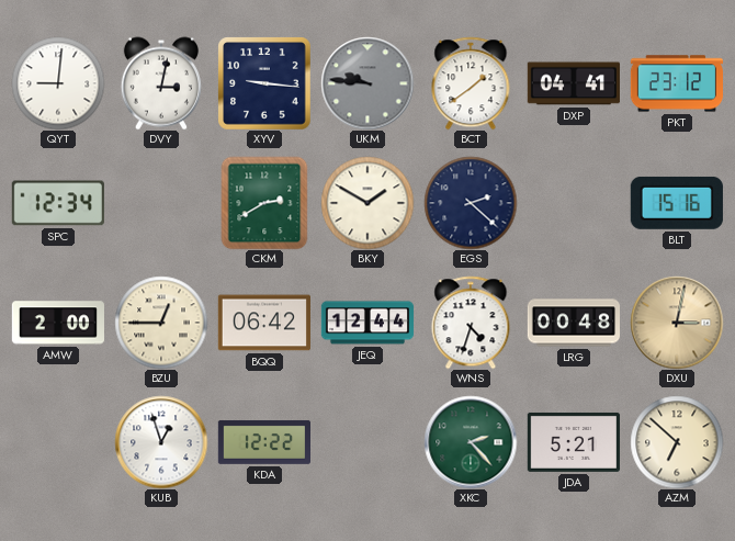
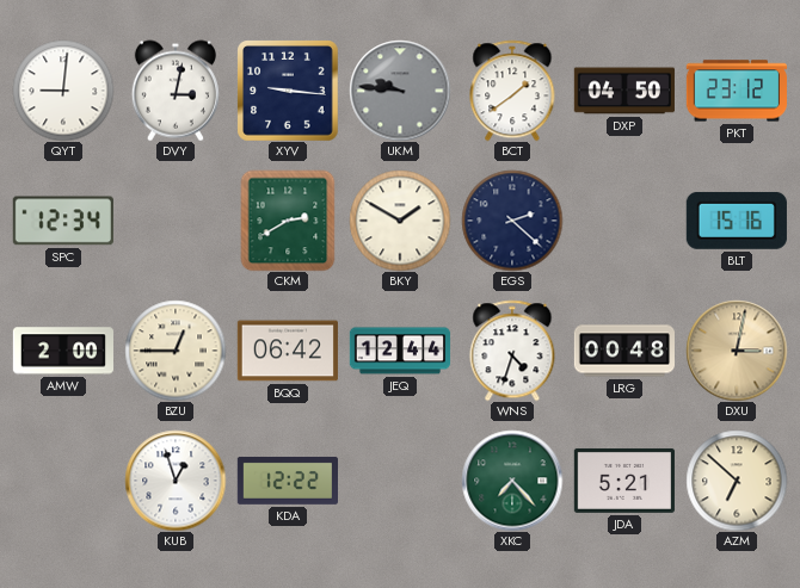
DXP: 04:41 -> 04:50 (624, 91)
XKC: 2:23 -> 7:23 (512, 481)
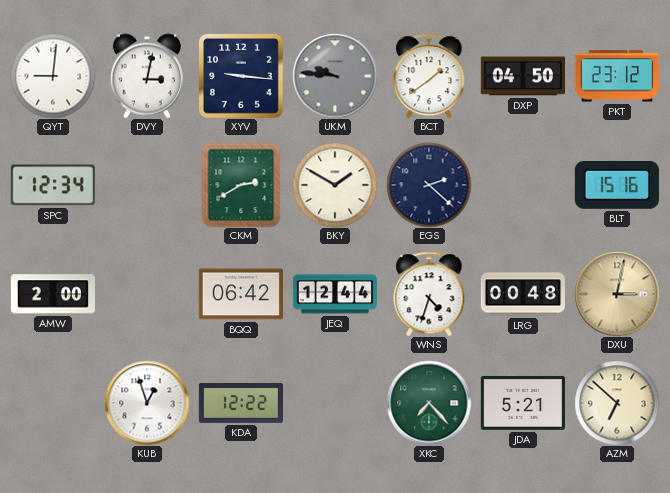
BZU: 12:45 -> none (176, 351)
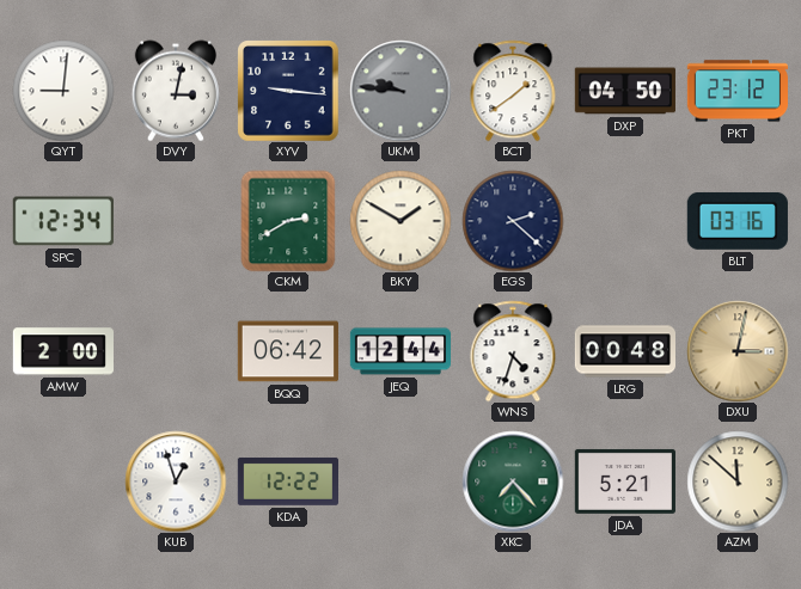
BLT: 15:16 -> 03:16 (738, 221)
AZM: 6:52 -> 11:52 (738, 481)
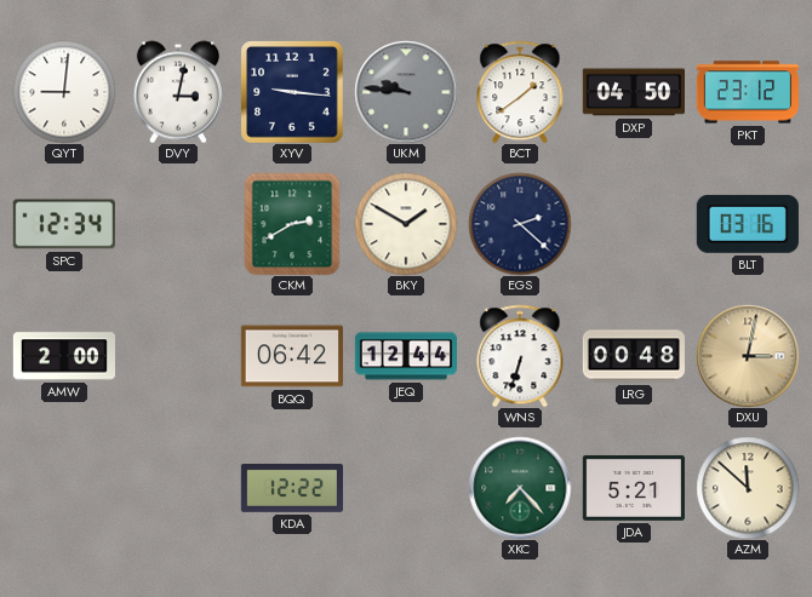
WNS: 4:33 -> 6:33 (520, 356)
KUB: 12:57 -> none (176, 481)
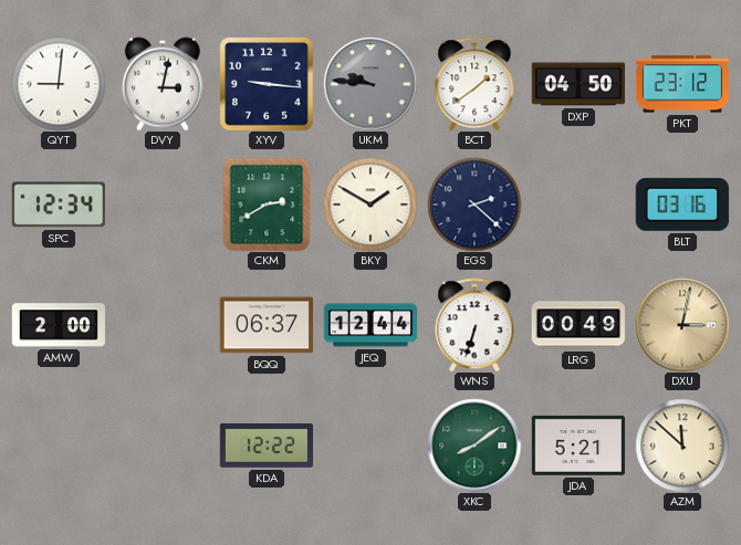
BQQ: 06:42 -> 06:37 (267, 325)
LRG: 00:48 -> 00:49 (577, 325)
XKC: 7:23 -> 8:09 (474, 446)
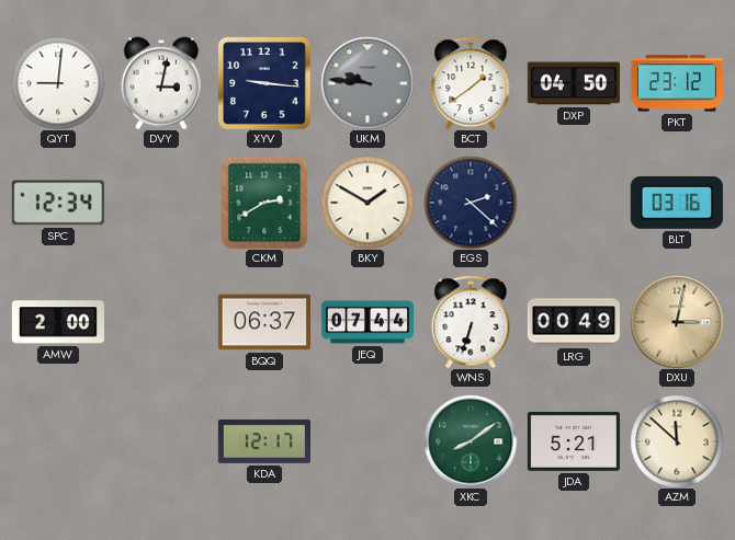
JEQ: 12:44 -> 07:44 (367, 322)
KDA: 12:22 -> 12:17 (263, 441)
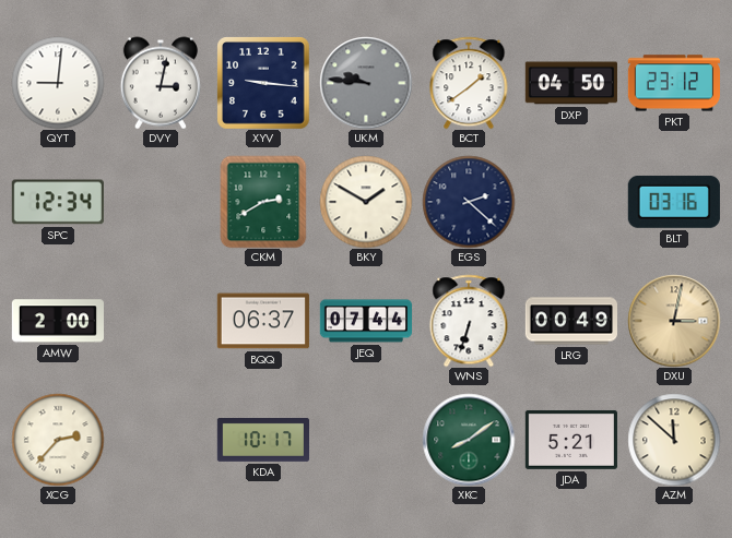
XCG: none -> 2:37 (58, 440)
KDA: 12:17 -> 10:17 (262, 440)
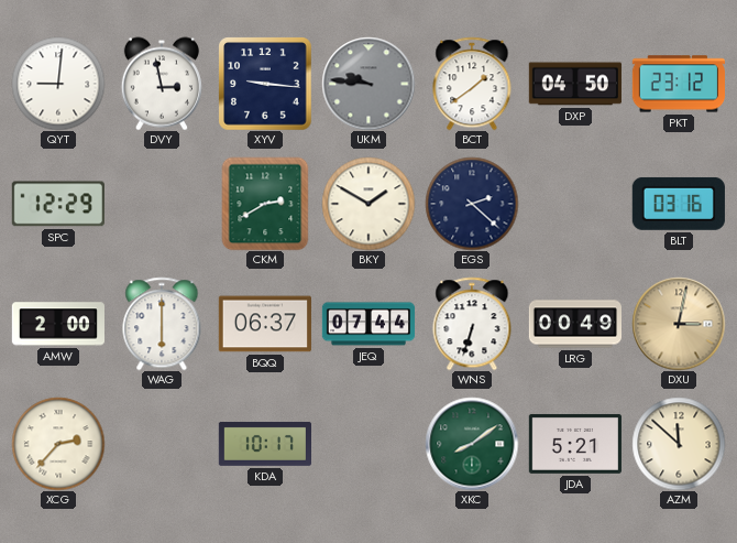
DVY: 3:02 -> 2:58 (162, 84)
SPC: 12:34 -> 12:29 (58, 204)
WAG: none -> 6:00 (162, 324)
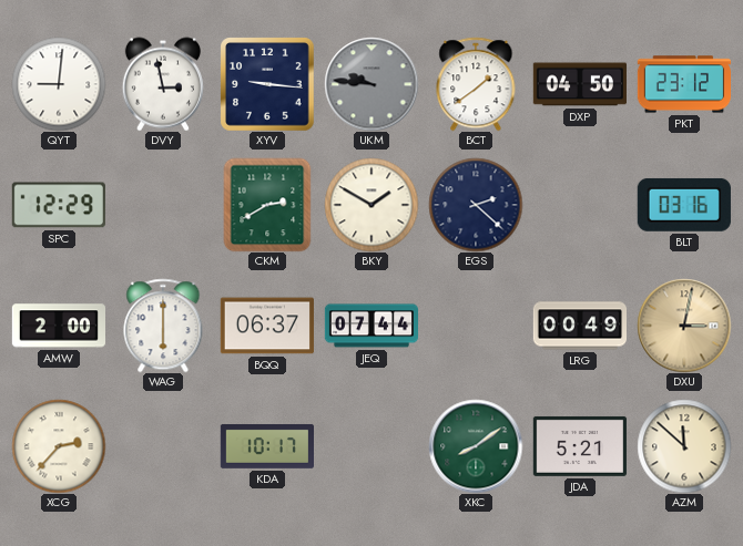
WNS: 6:33 -> none (472, 324)
